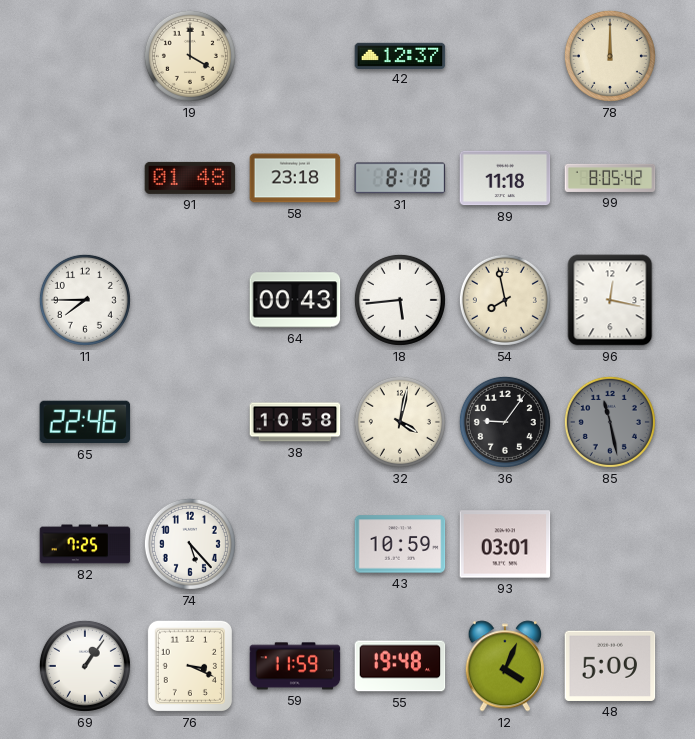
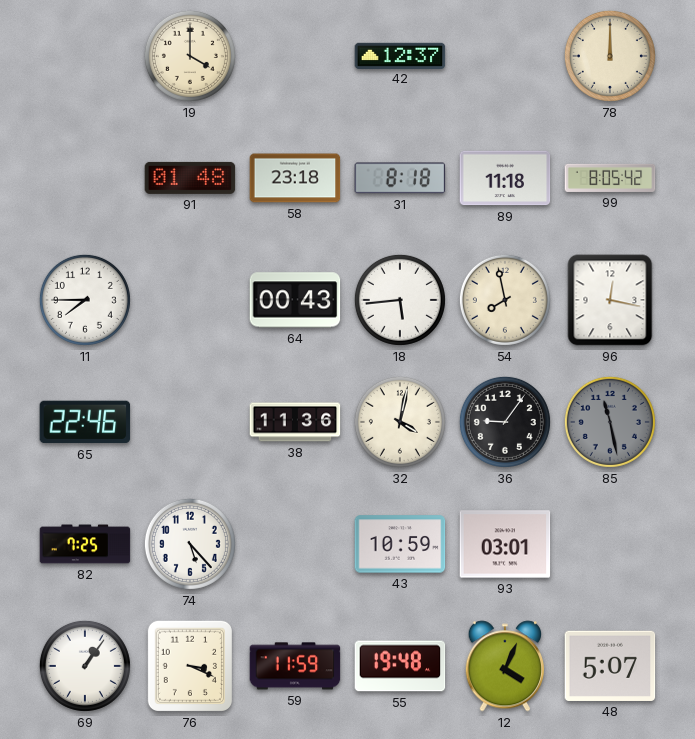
38: 10:58 -> 11:36 (295, 422)
48: 5:09 -> 5:07 (610, 666)
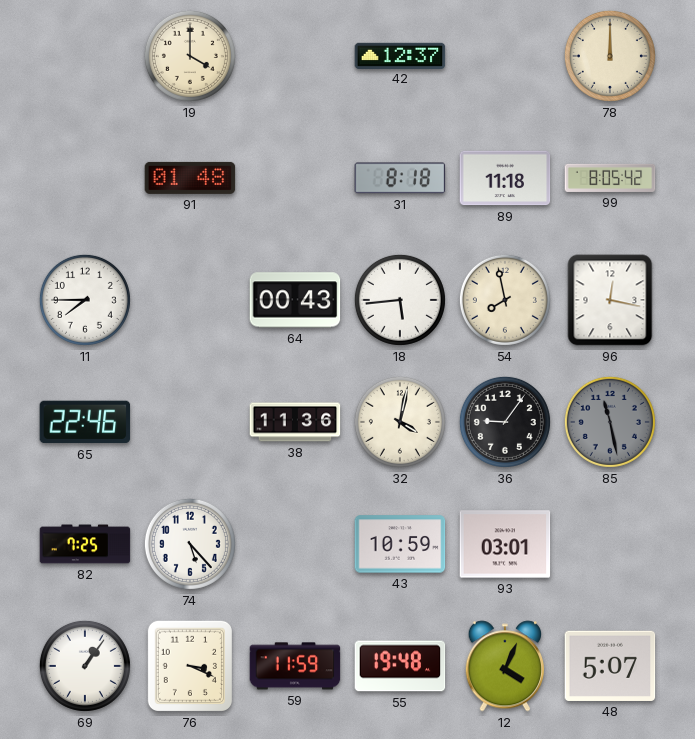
58: 23:18 -> none (295, 178)
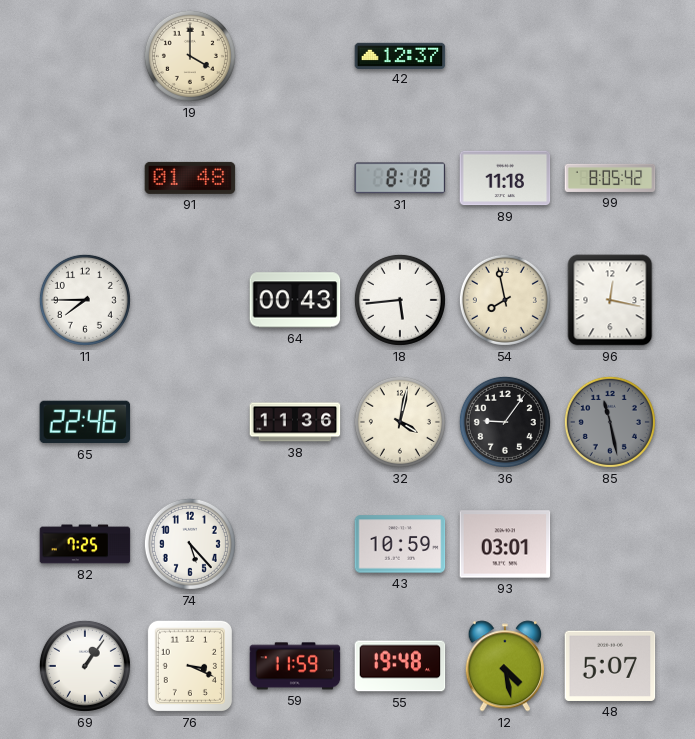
78: 12:00 -> none (610, 56)
12: 4:04 -> 4:28 (504, 666)
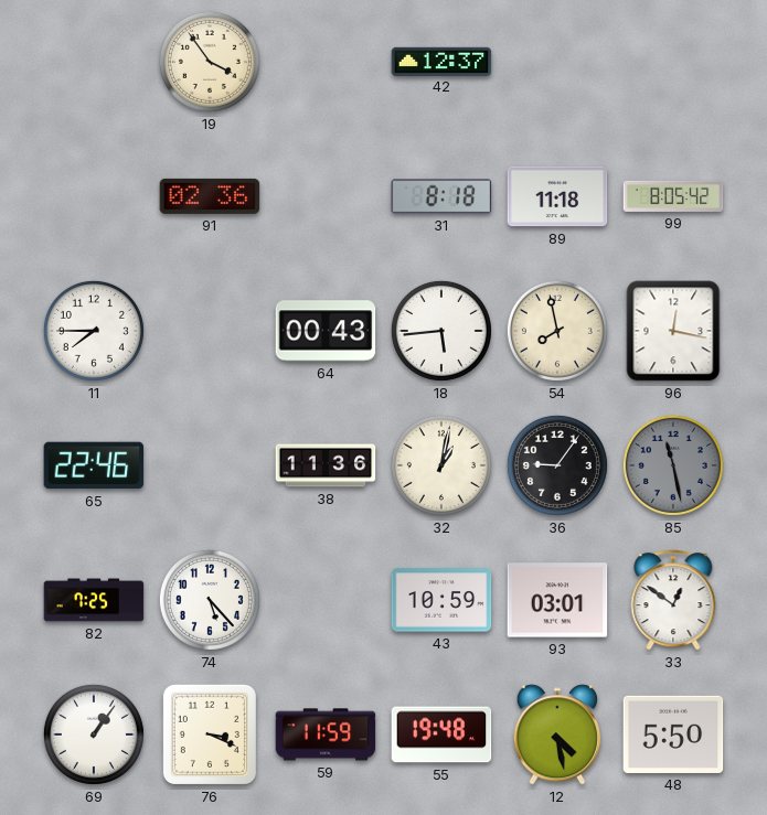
19: 4:00 -> 3:54 (210, 62)
91: 01:48 -> 02:36 (210, 196)
32: 4:02 -> 1:02 (441, 465)
33: none -> 12:51 (673, 600)
48: 5:07 -> 5:50 (673, 734)
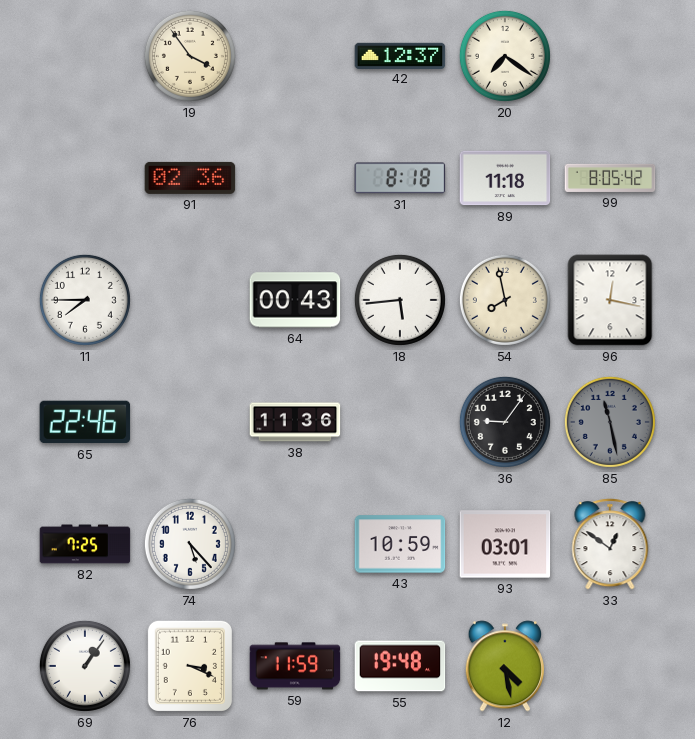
20: none -> 7:21 (505, 56)
32: 1:02 -> none (441, 465)
48: 5:50 -> none (673, 734)
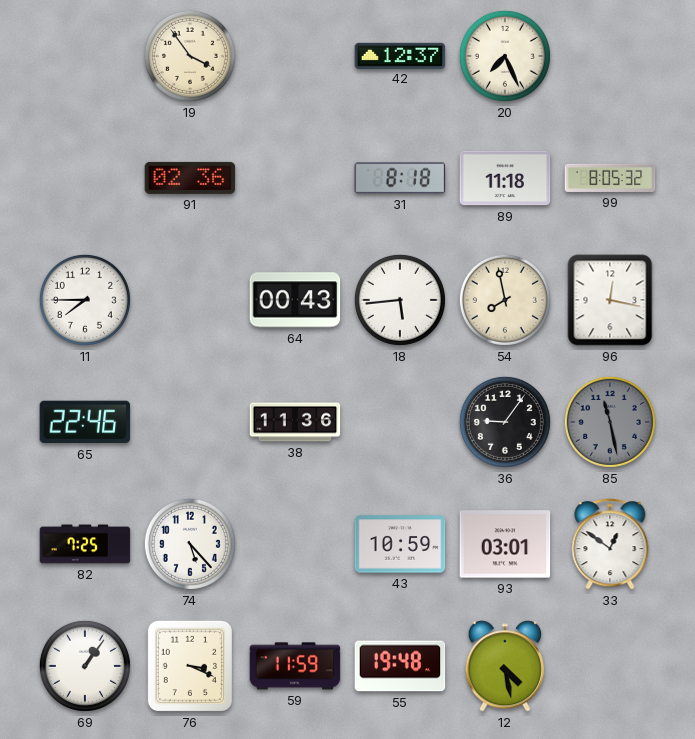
20: 7:21 -> 7:26 (505, 56)
99: 8:05:42 -> 8:05:32 (610, 178)
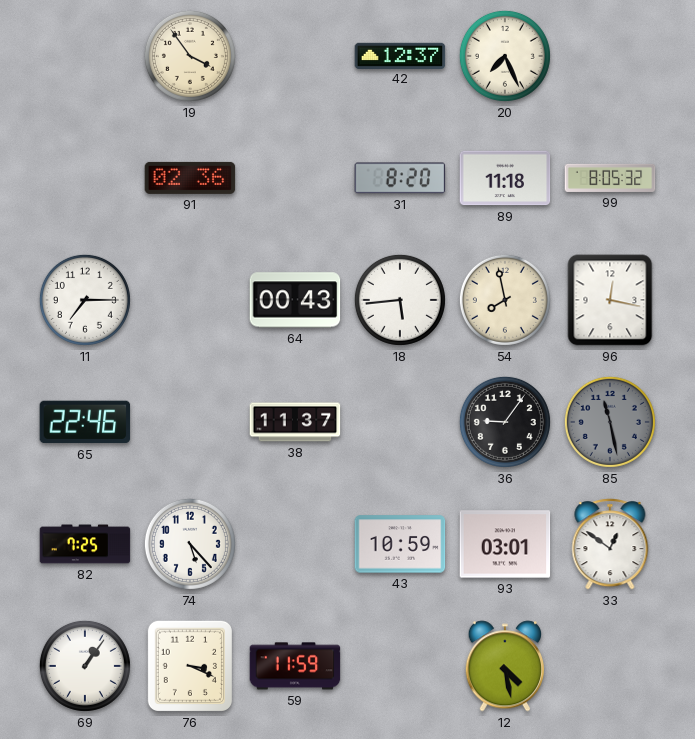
31: 8:18 -> 8:20 (400, 178)
11: 7:45 -> 7:15 (85, 300)
38: 11:36 -> 11:37 (295, 422)
55: 19:48 -> none (400, 666)
